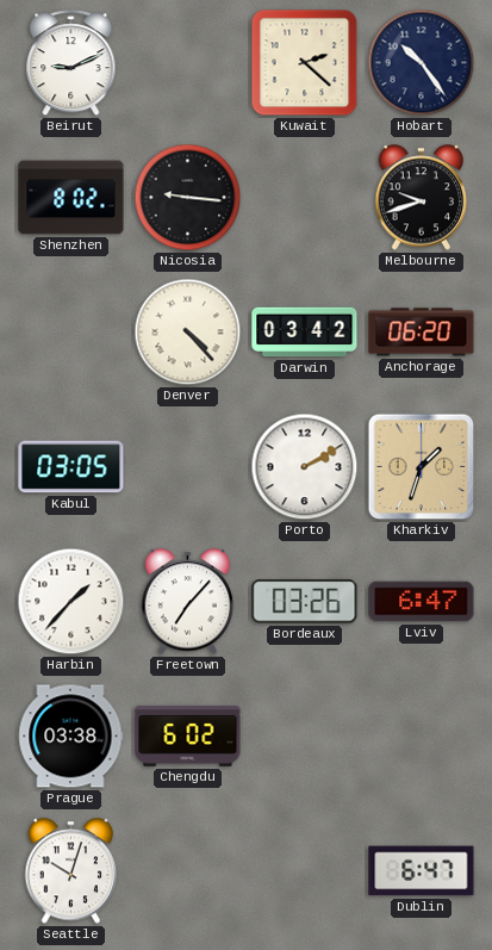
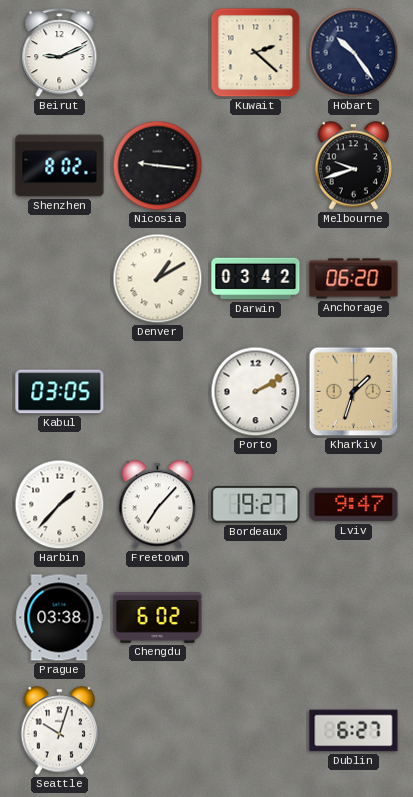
Denver: 4:23 -> 1:10 (158, 279)
Bordeaux: 03:26 -> 19:27 (256, 505)
Lviv: 6:47 -> 9:47 (354, 505)
Dublin: 6:47 -> 6:27 (354, 731)
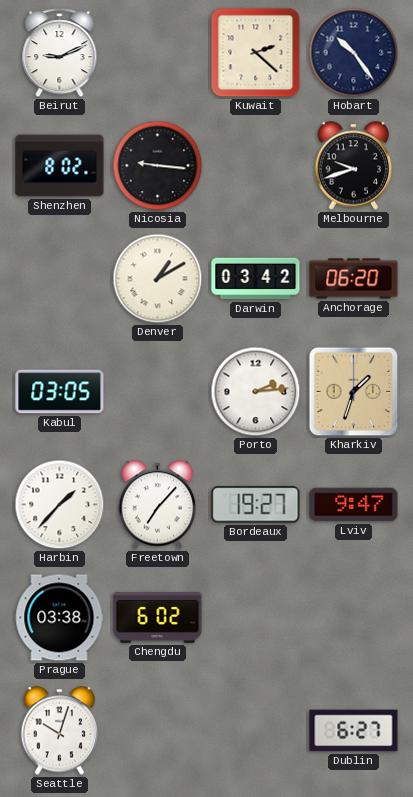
Porto: 2:10 -> 2:14 (256, 392)
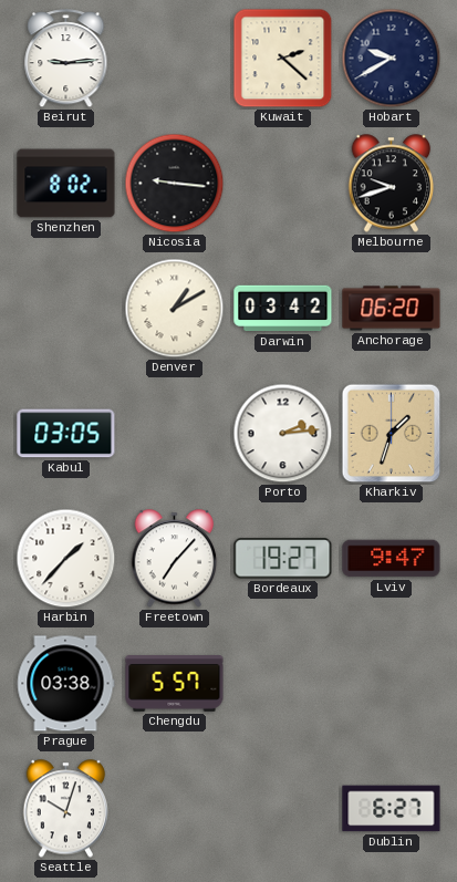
Beirut: 9:11 -> 9:14 (66, 59)
Hobart: 10:24 -> 9:40 (392, 59)
Chengdu: 6:02 -> 5:57 (175, 684)
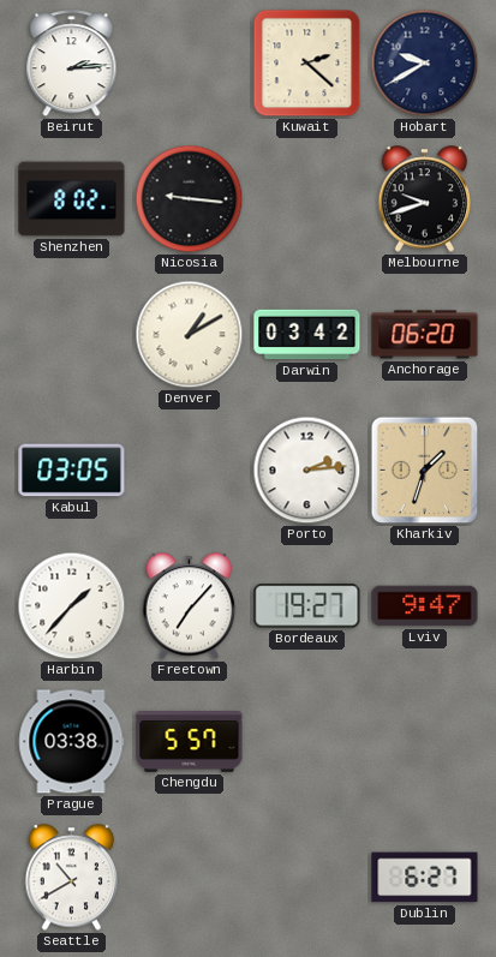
Beirut: 9:14 -> 2:14 (72, 64)
Seattle: 10:03 -> 10:40 (72, 878)
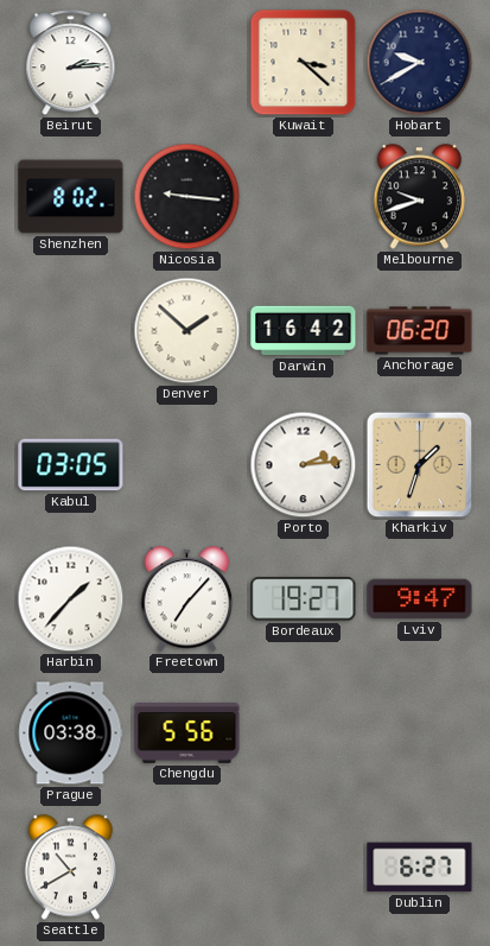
Kuwait: 2:22 -> 3:22 (304, 63)
Denver: 1:10 -> 1:52 (187, 331)
Darwin: 03:42 -> 16:42 (304, 331)
Chengdu: 5:57 -> 5:56 (187, 734)
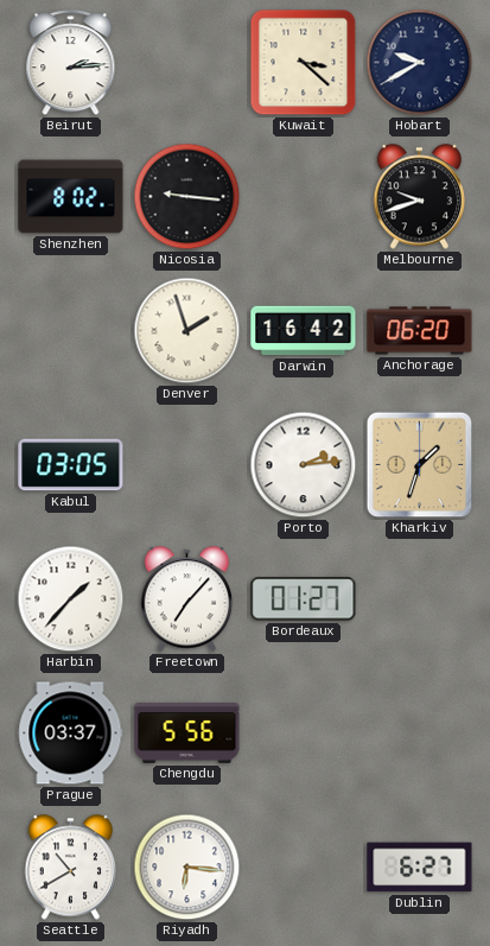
Denver: 1:52 -> 1:57 (187, 331)
Bordeaux: 19:27 -> 01:27 (304, 599)
Lviv: 9:47 -> none (420, 599)
Prague: 03:38 -> 03:37 (70, 734)
Riyadh: none -> 6:16 (187, 868)
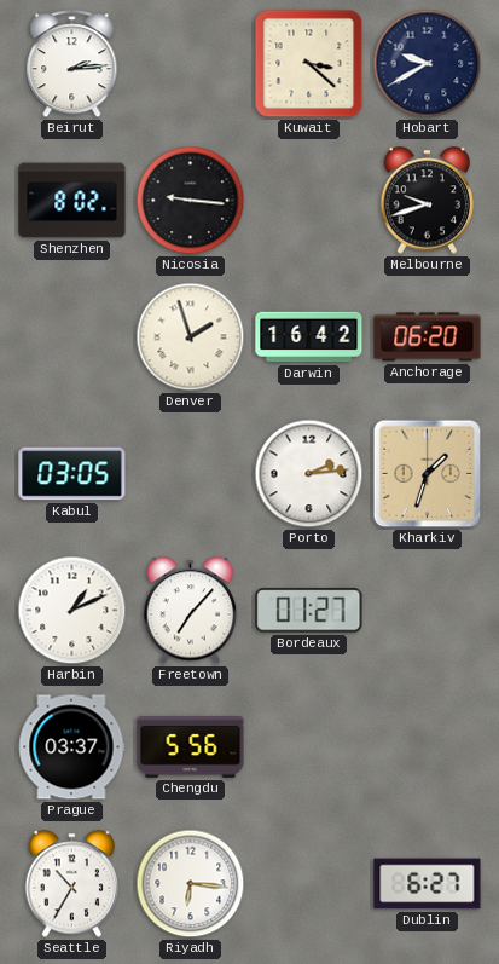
Harbin: 1:37 -> 1:11 (72, 611)
Seattle: 10:40 -> 10:35 (72, 884)
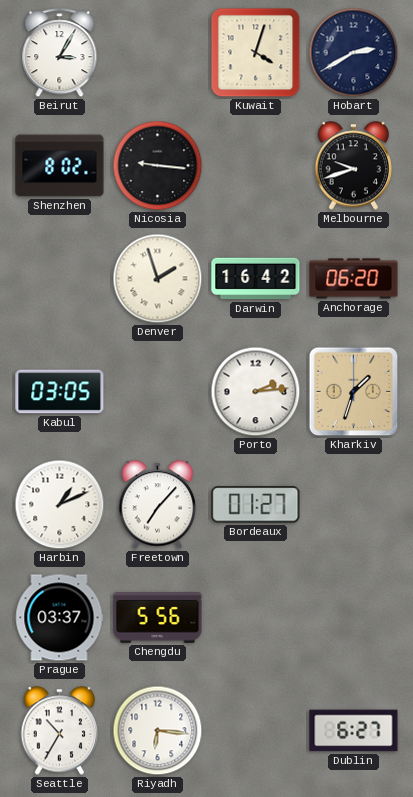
Beirut: 2:14 -> 3:05 (60, 53)
Kuwait: 3:22 -> 4:03 (256, 53)
Hobart: 9:40 -> 2:40 (354, 53)
